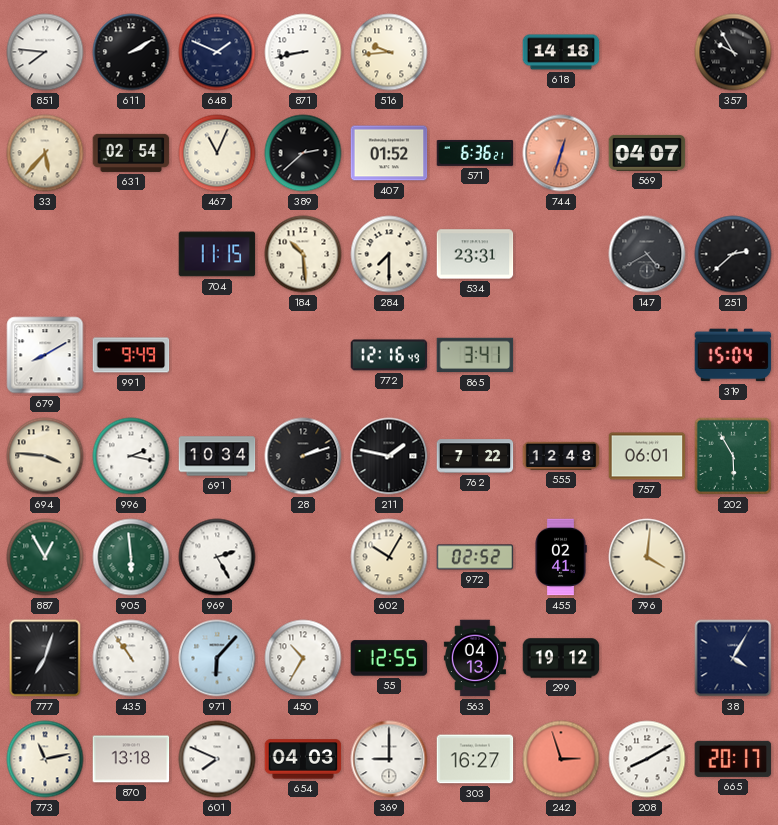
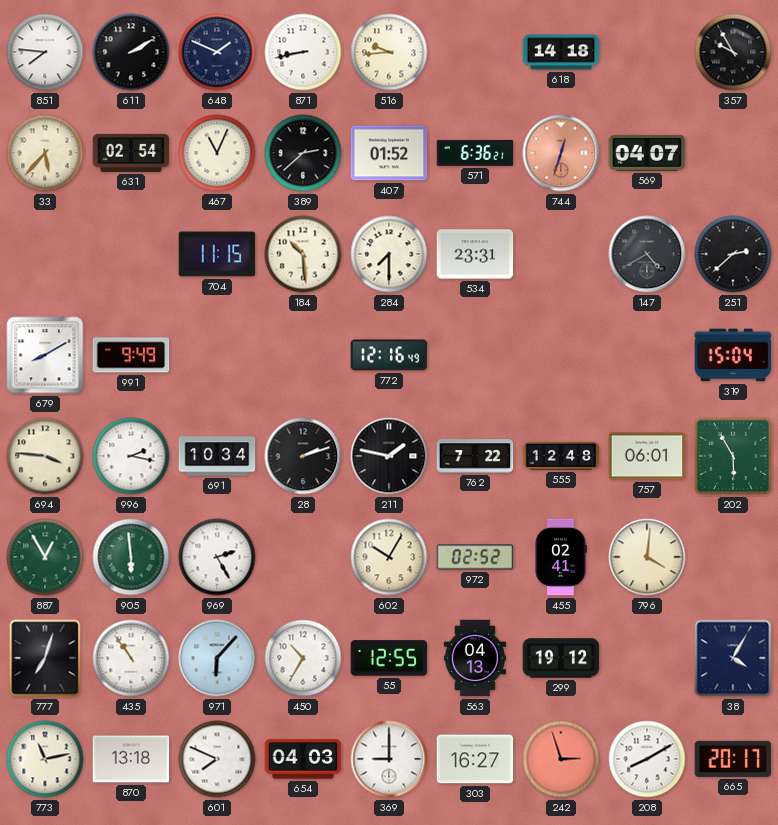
865: 3:41 -> none (475, 355)
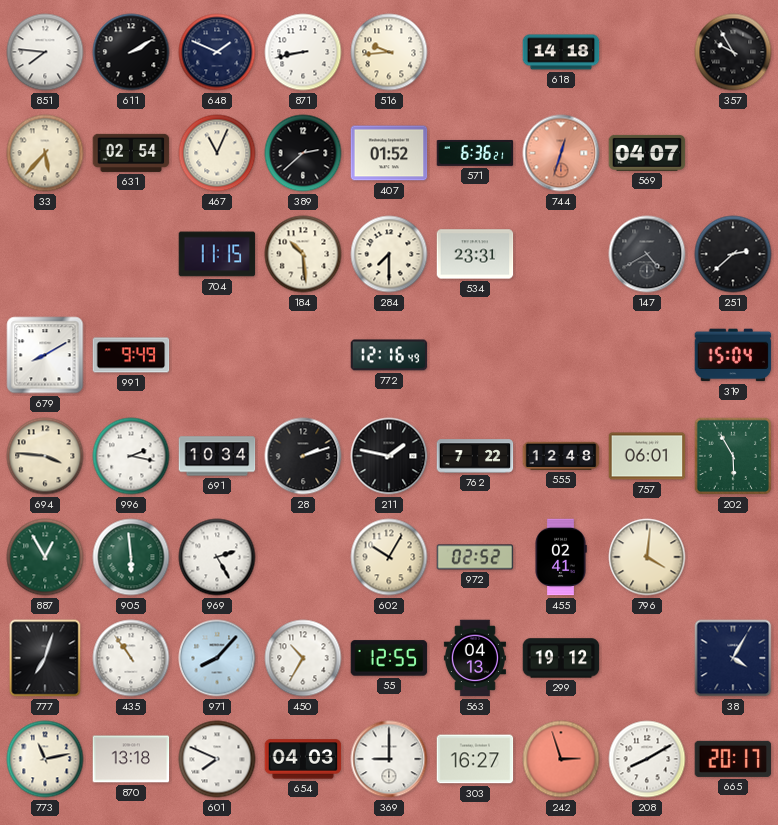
971: 6:07 -> 8:07 (217, 658)
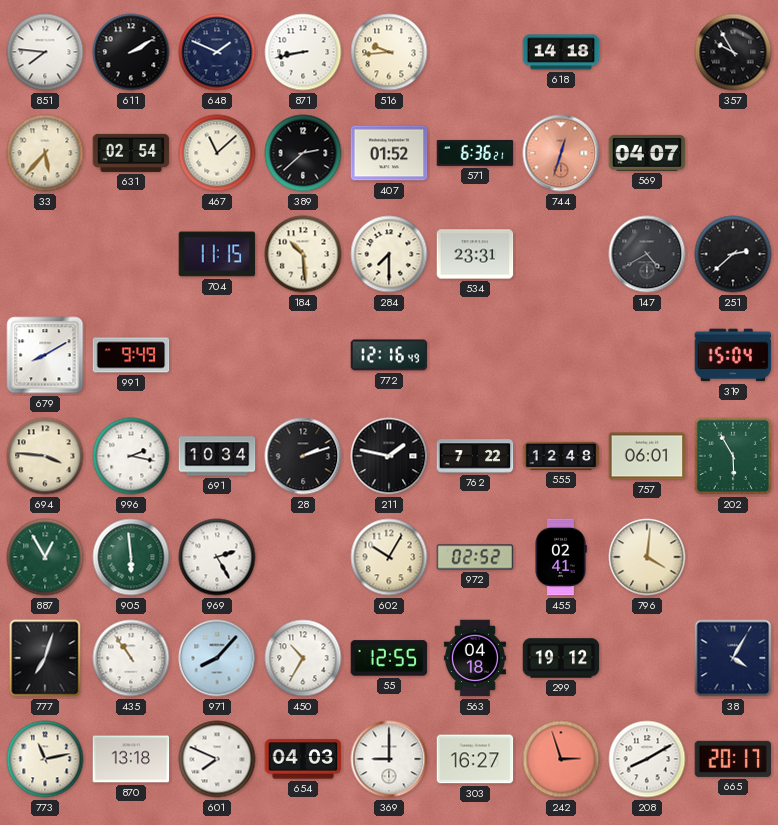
467: 11:04 -> 11:08 (217, 153)
563: 04:13 -> 04:18 (475, 658)
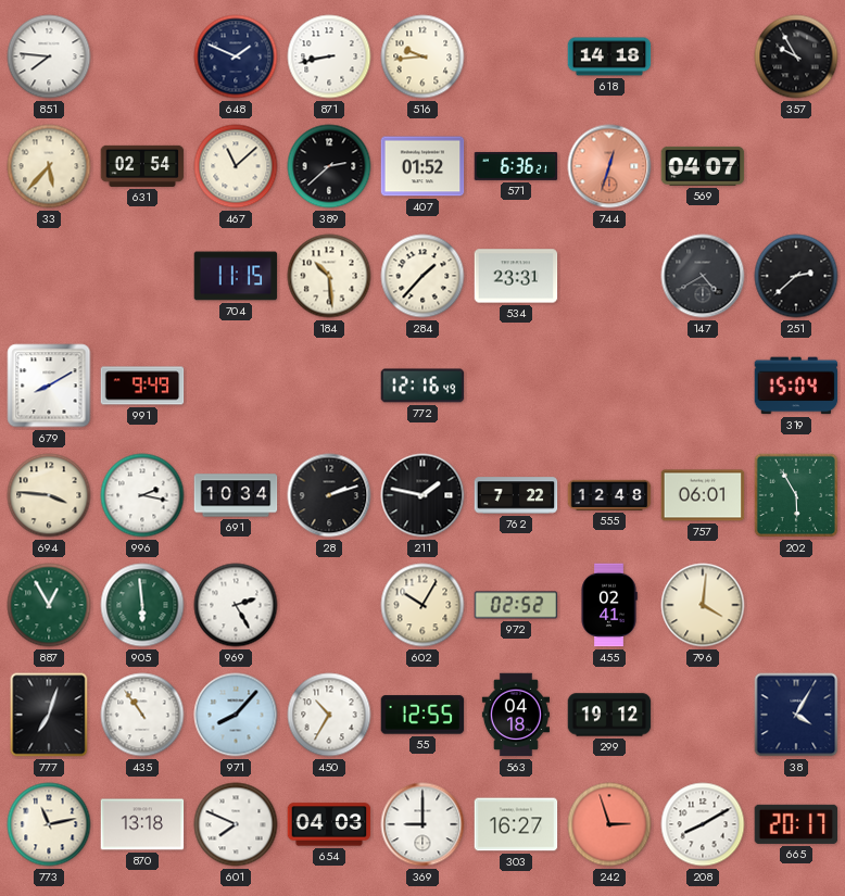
611: 2:10 -> none (131, 52)
284: 7:30 -> 1:37 (422, 276)
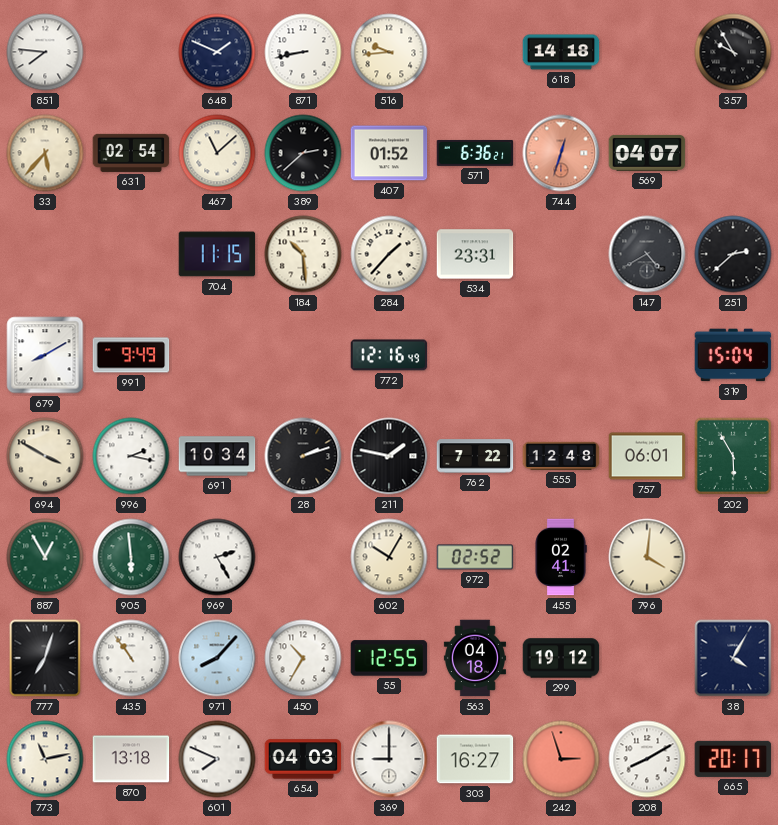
694: 3:46 -> 3:50 (45, 456)
